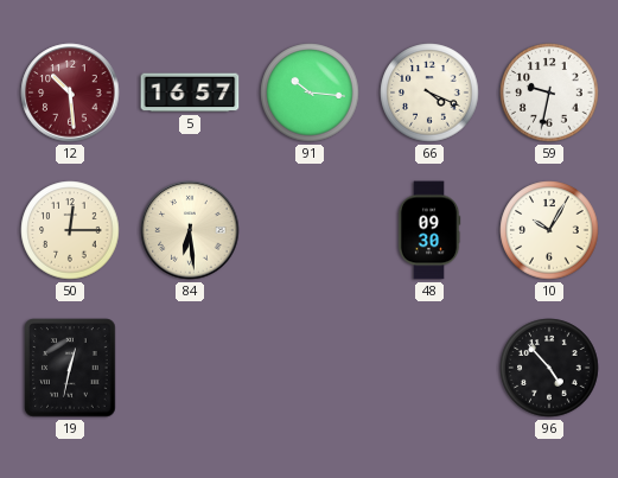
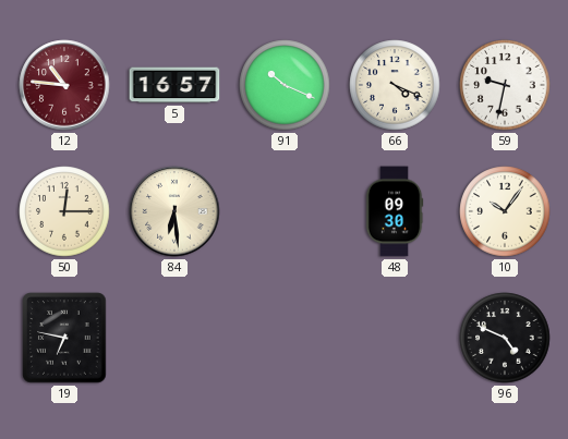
12: 10:29 -> 10:46 (64, 85)
91: 10:16 -> 10:19 (285, 85)
10: 10:05 -> 10:06 (505, 211)
19: 12:32 -> 6:47 (64, 338)
96: 4:53 -> 4:49 (505, 338)
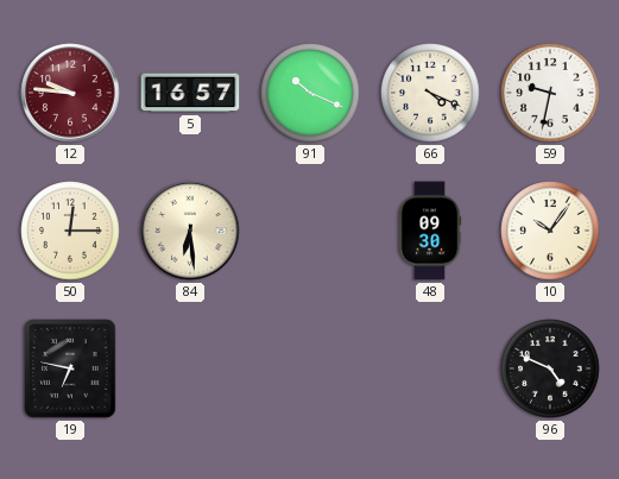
12: 10:46 -> 9:46 (70, 93)
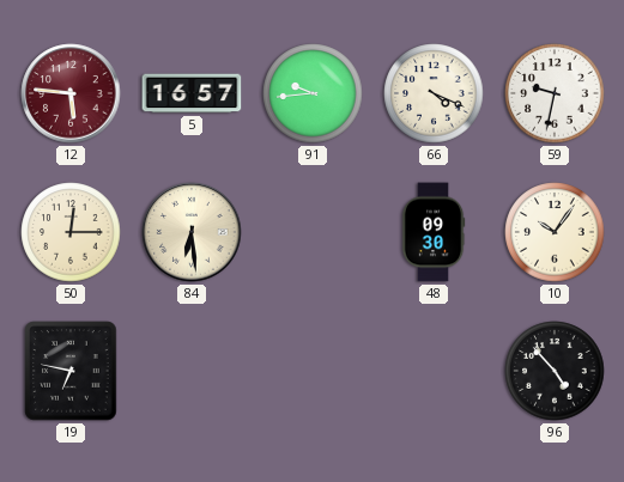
12: 9:46 -> 5:46 (71, 93)
91: 10:19 -> 9:44 (313, 93)
96: 4:49 -> 4:53 (555, 371)
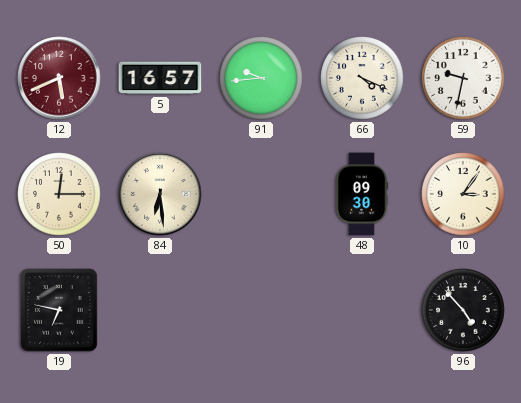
12: 5:46 -> 5:41 (59, 78)
10: 10:06 -> 3:06 (463, 194)
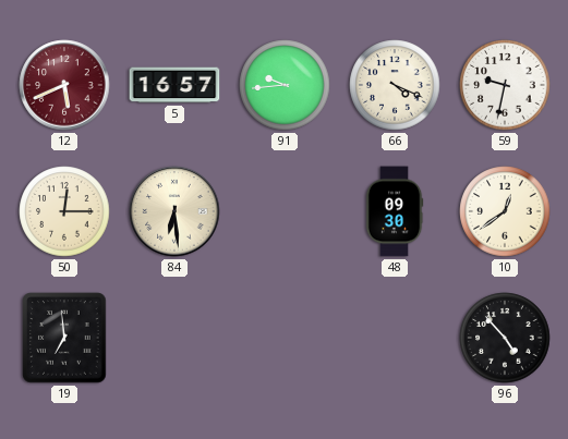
10: 3:06 -> 12:39 (505, 211)
19: 6:47 -> 6:59 (64, 338)
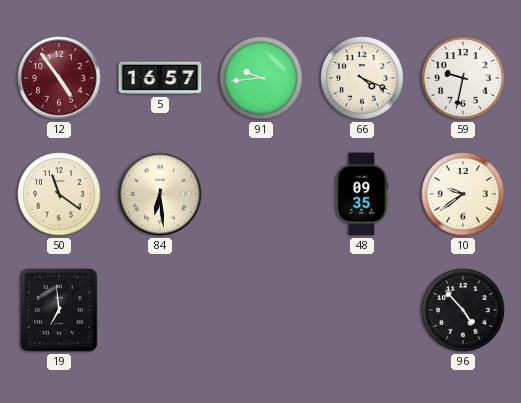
12: 5:41 -> 4:54 (59, 78)
50: 12:15 -> 11:21 (59, 194)
48: 09:30 -> 09:35 (362, 194)
10: 12:39 -> 9:39 (463, 194)
